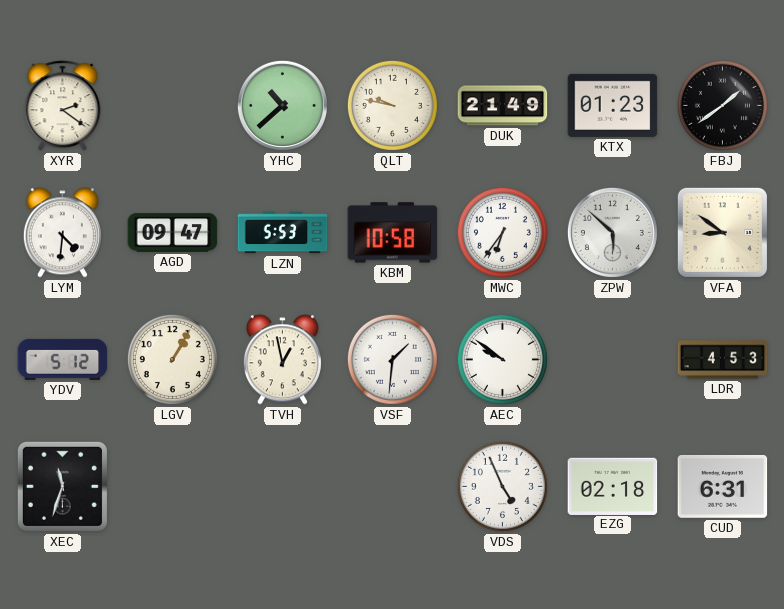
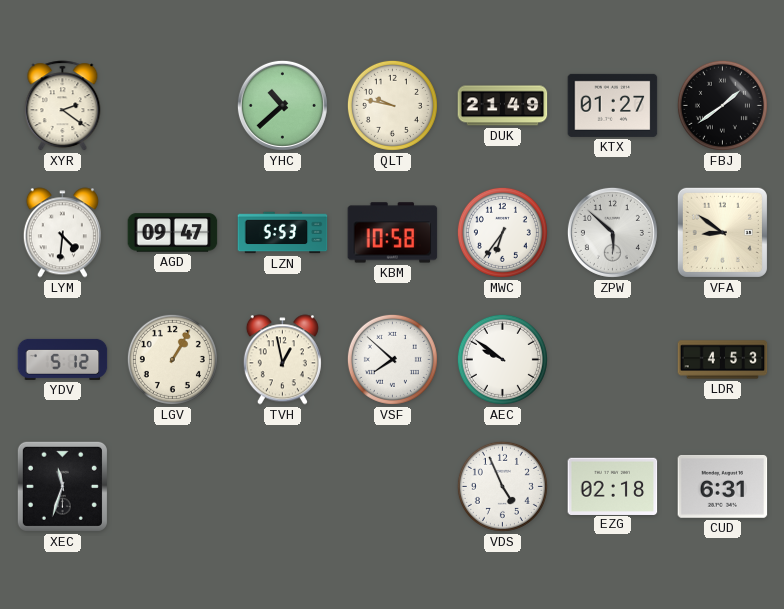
KTX: 01:23 -> 01:27 (613, 105)
VSF: 1:31 -> 7:52 (392, 359)
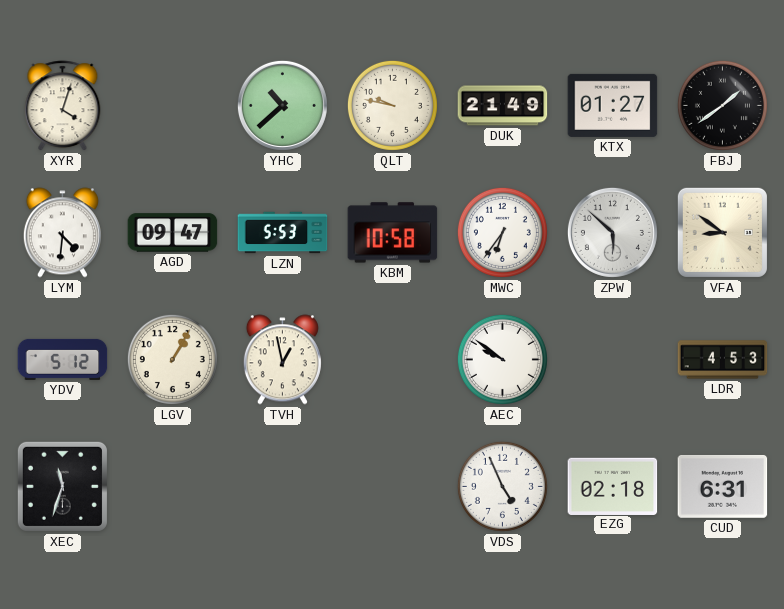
XYR: 2:21 -> 4:03 (63, 106)
VSF: 7:52 -> none (392, 359)
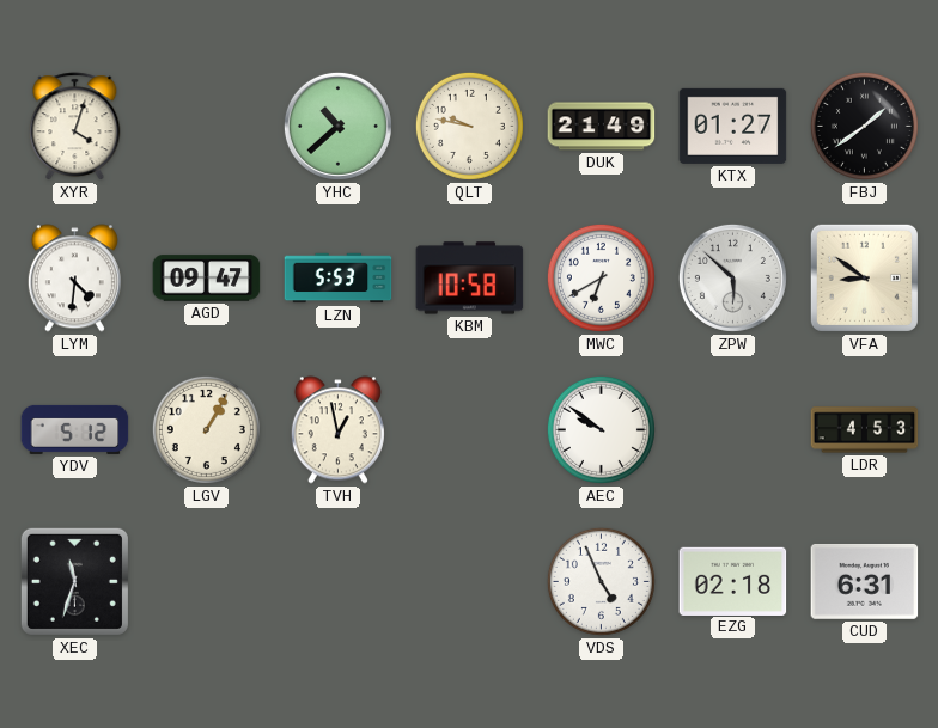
MWC: 6:36 -> 6:40 (601, 277)
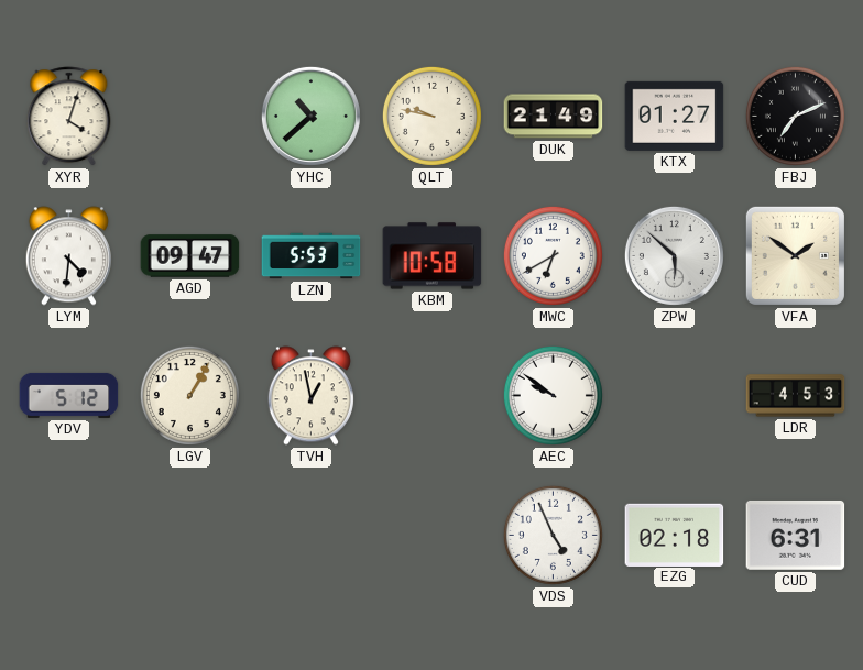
FBJ: 1:39 -> 7:11 (795, 116)
VFA: 8:51 -> 1:51 (795, 255)
XEC: 11:33 -> none (74, 581)
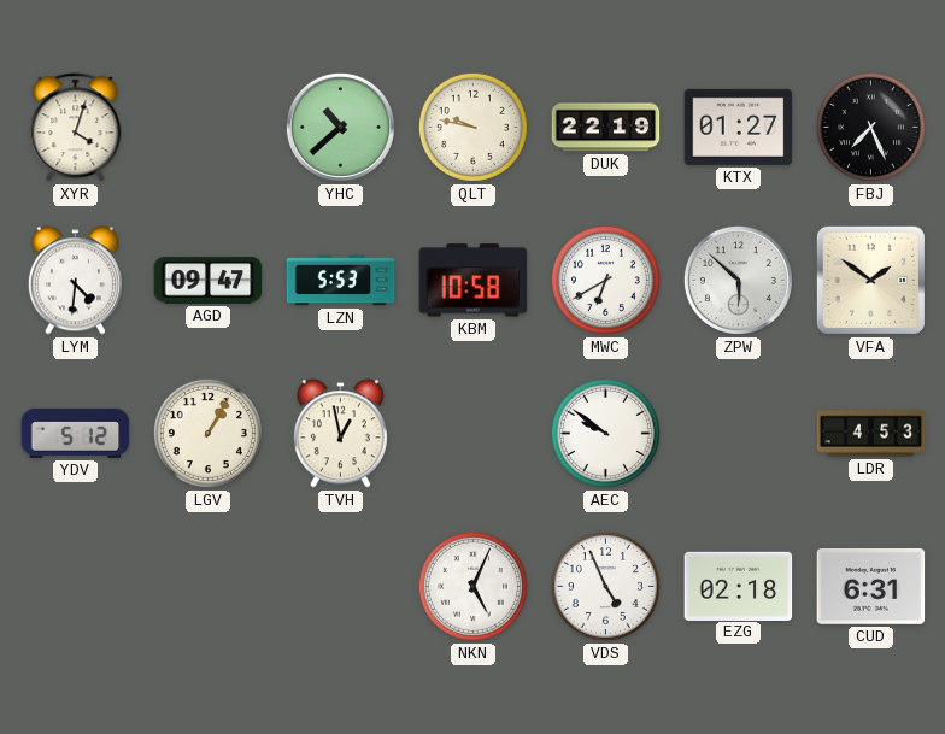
DUK: 21:49 -> 22:19 (606, 128)
FBJ: 7:11 -> 7:26 (870, 127)
NKN: none -> 5:04 (472, 586)
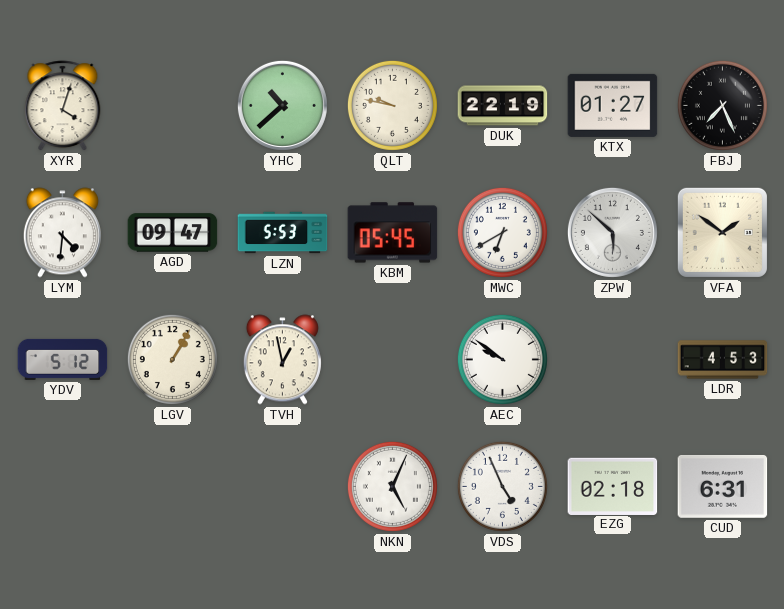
KBM: 10:58 -> 05:45 (393, 233)
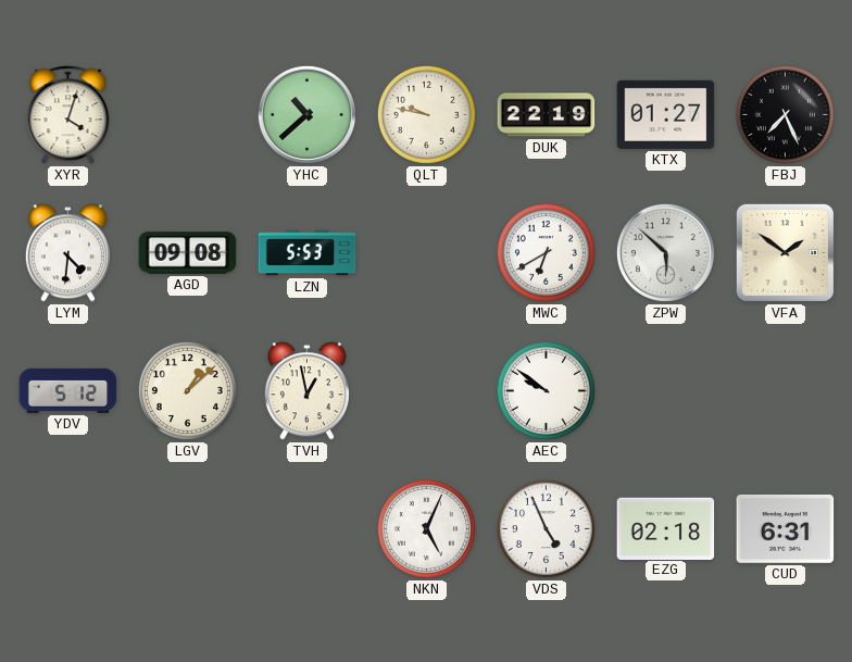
AGD: 09:47 -> 09:08 (188, 253)
KBM: 05:45 -> none (393, 233)
LGV: 1:05 -> 1:08 (187, 390)
LDR: 4:53 -> none (723, 360)
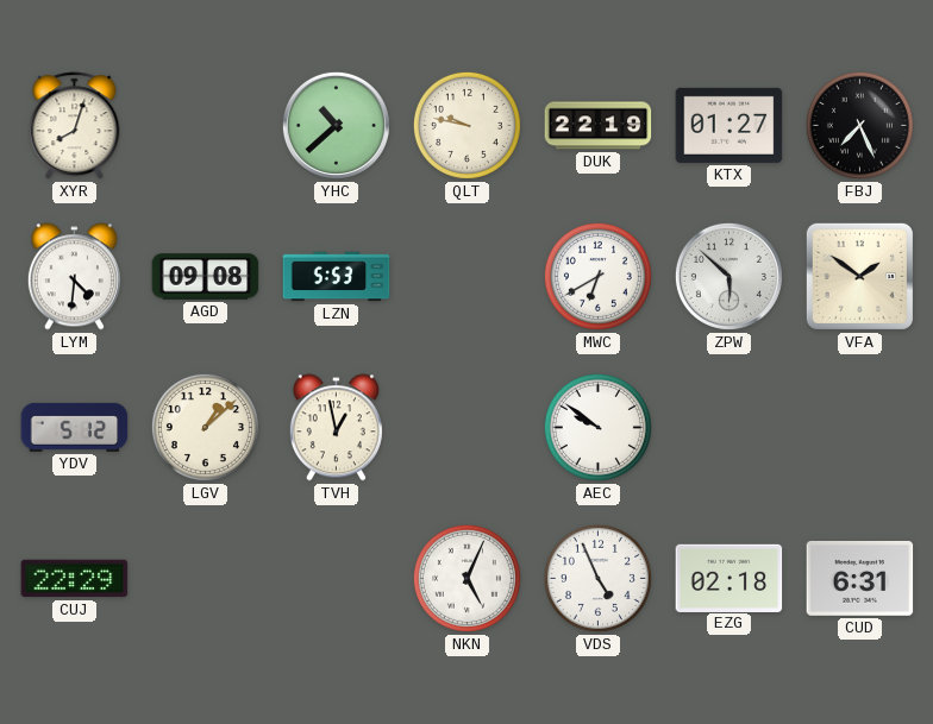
XYR: 4:03 -> 8:03 (75, 126)
CUJ: none -> 22:29 (75, 579)
